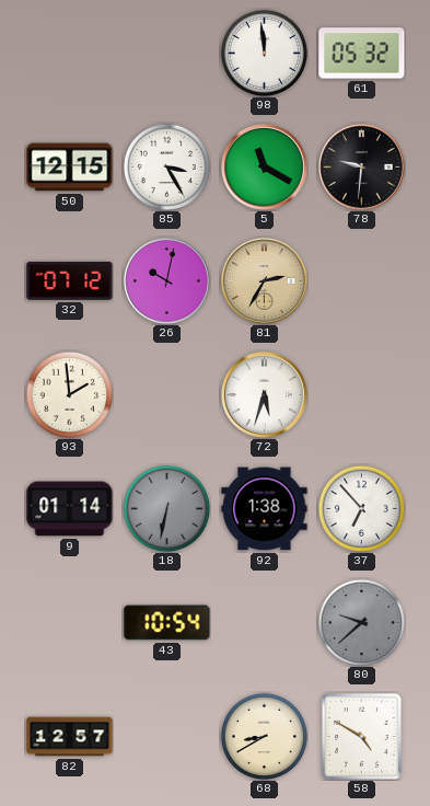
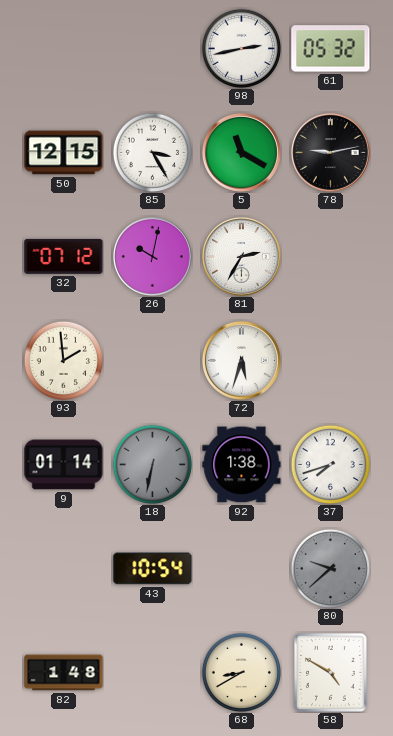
98: 11:59 -> 2:43 (241, 48)
78: 9:31 -> 9:13 (330, 152)
81 dial: champagne -> white (241, 256)
37: 6:53 -> 7:42 (330, 464)
82: 12:57 -> 1:48 (64, 673)
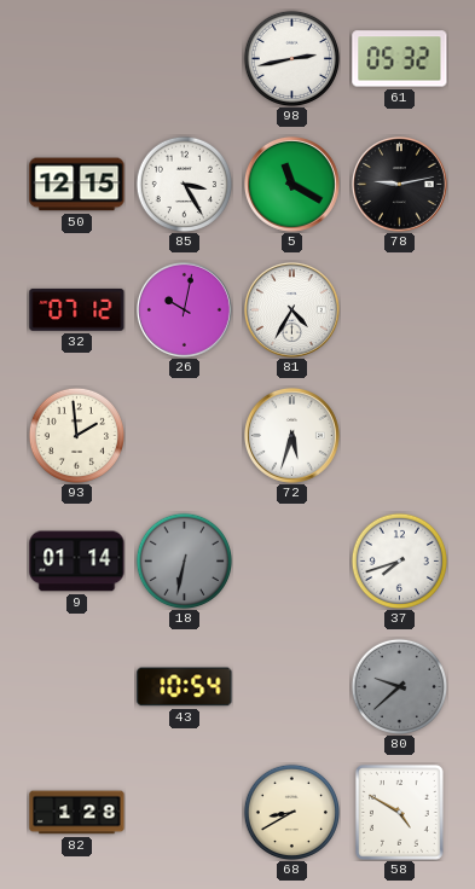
81: 2:35 -> 4:35 (291, 309)
92: 1:38 -> none (242, 465)
82: 1:48 -> 1:28 (77, 813)
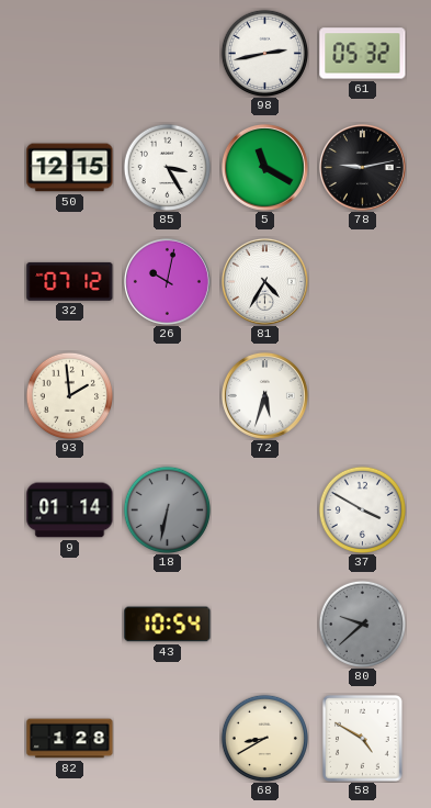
37: 7:42 -> 3:50 (362, 509)
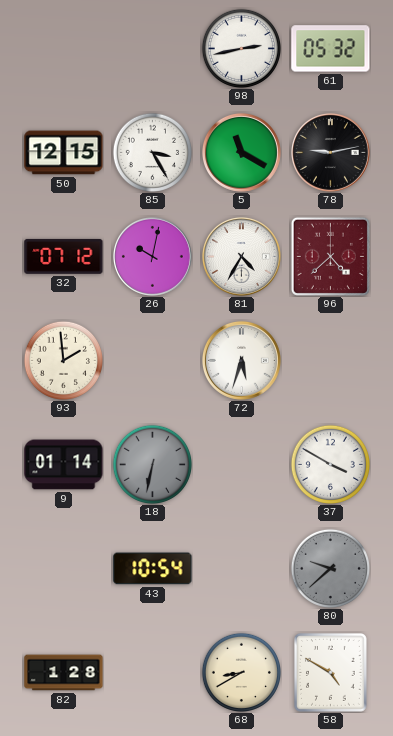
96: none -> 4:38 (330, 256)
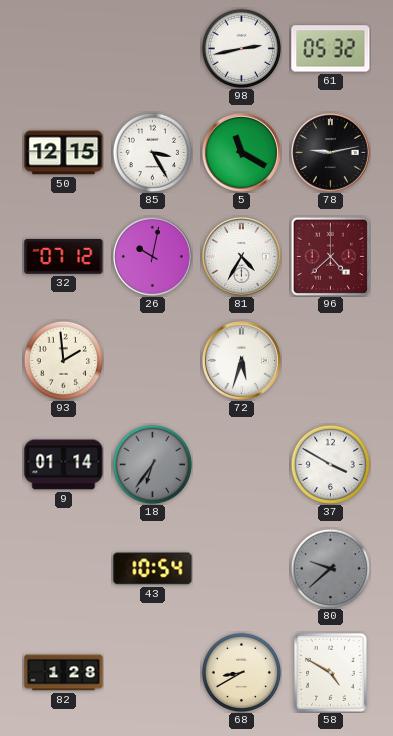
18: 6:32 -> 6:36 (152, 464)
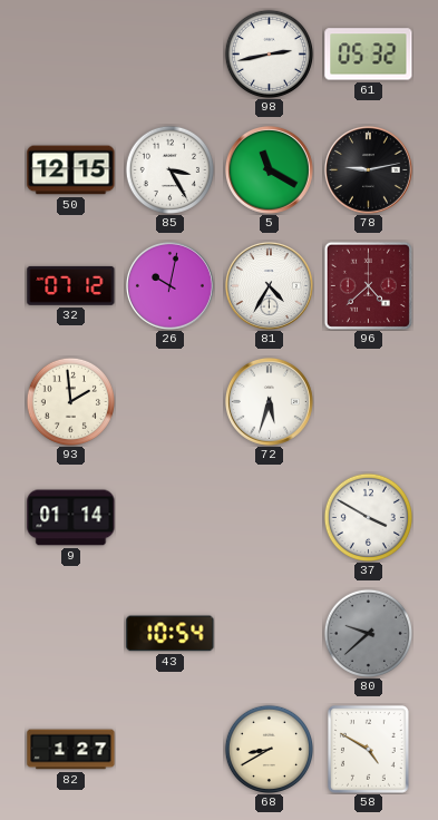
18: 6:36 -> none (152, 464)
82: 1:28 -> 1:27 (71, 750)
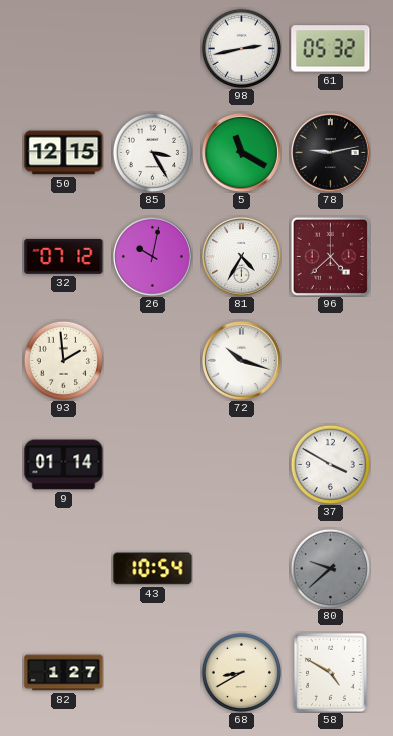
72: 5:33 -> 10:18 (241, 360)
